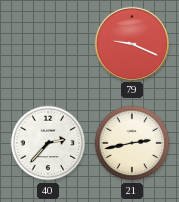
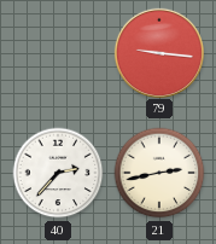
79: 9:19 -> 9:16 (158, 52)
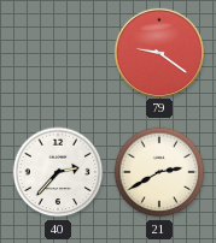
79: 9:16 -> 9:21 (158, 52)
21: 2:43 -> 2:40 (159, 172)
